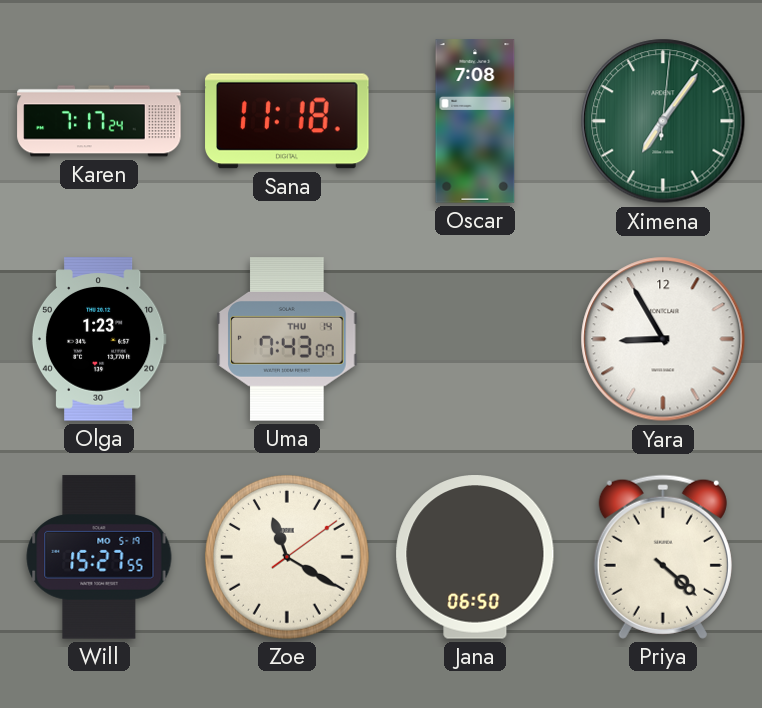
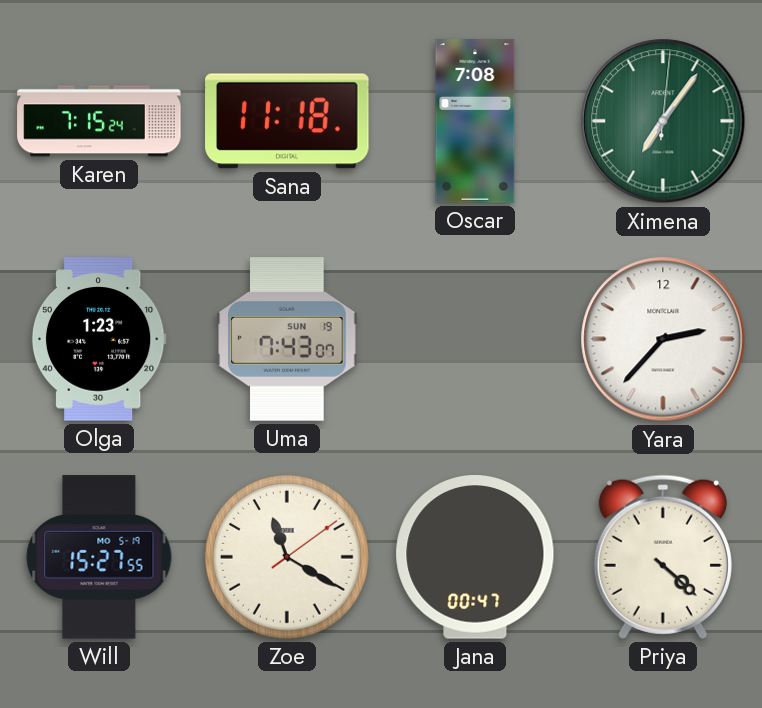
Karen: 7:17 -> 7:15 (99, 121)
Uma date: THU 14 -> SUN 19 (287, 339)
Yara: 8:55 -> 2:37 (663, 339)
Jana: 06:50 -> 00:47 (475, 557)
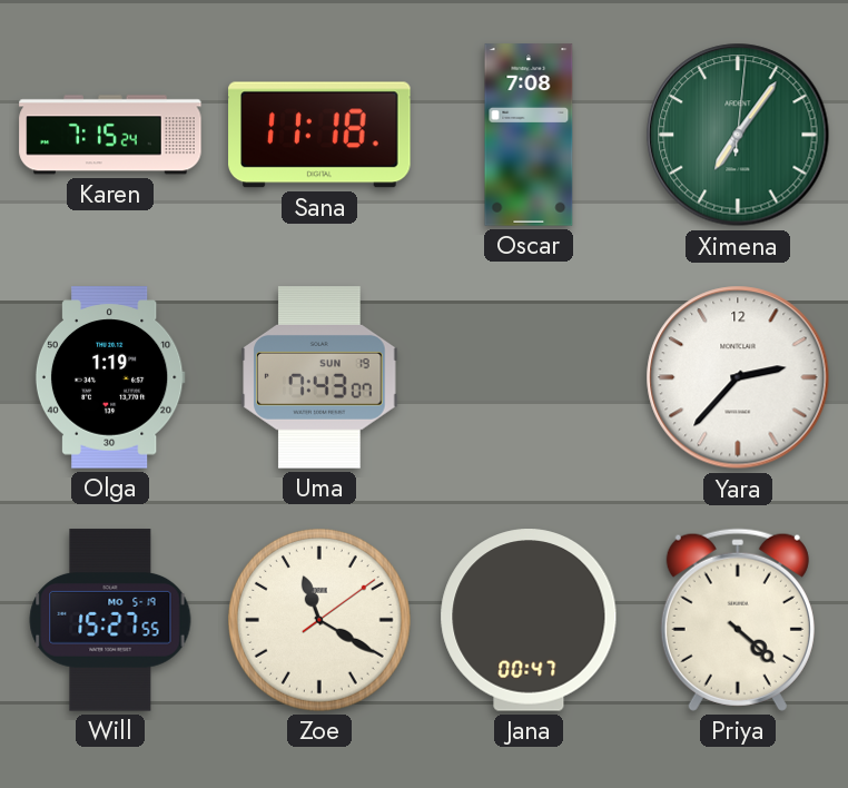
Olga: 1:23 -> 1:19 (110, 377)
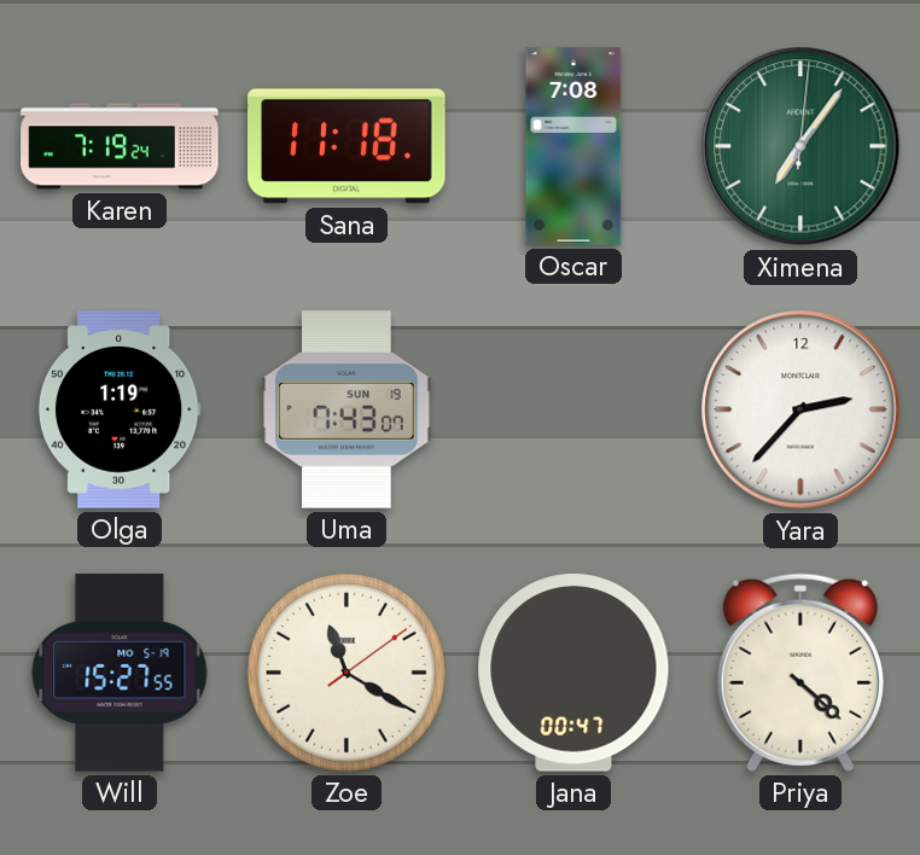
Karen: 7:15 -> 7:19 (120, 146)
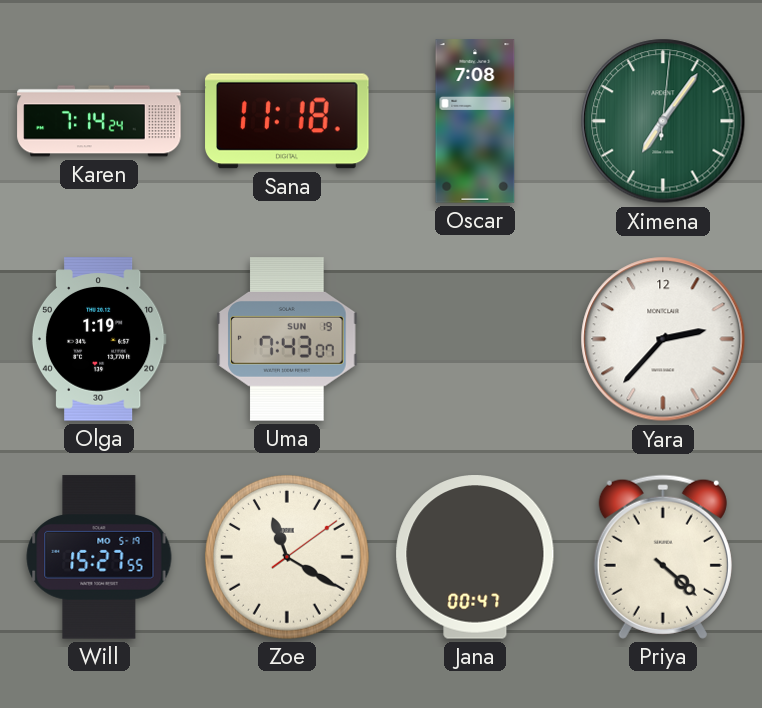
Karen: 7:19 -> 7:14 (99, 121)
